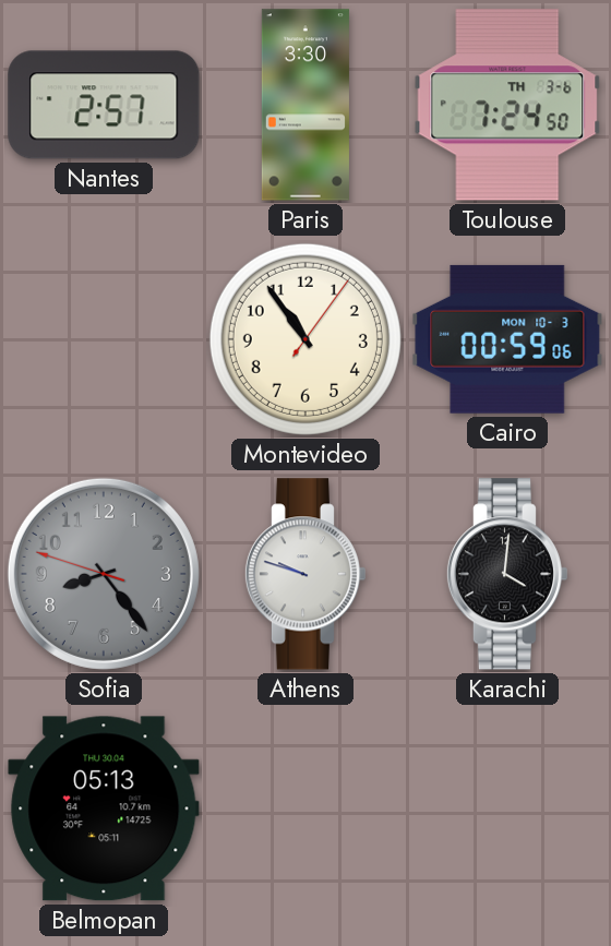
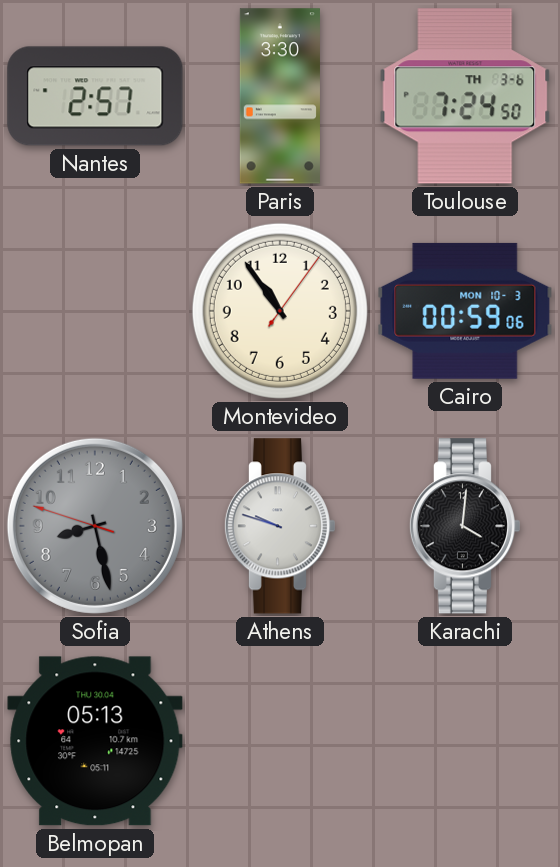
Sofia: 8:23 -> 8:27 (95, 526)
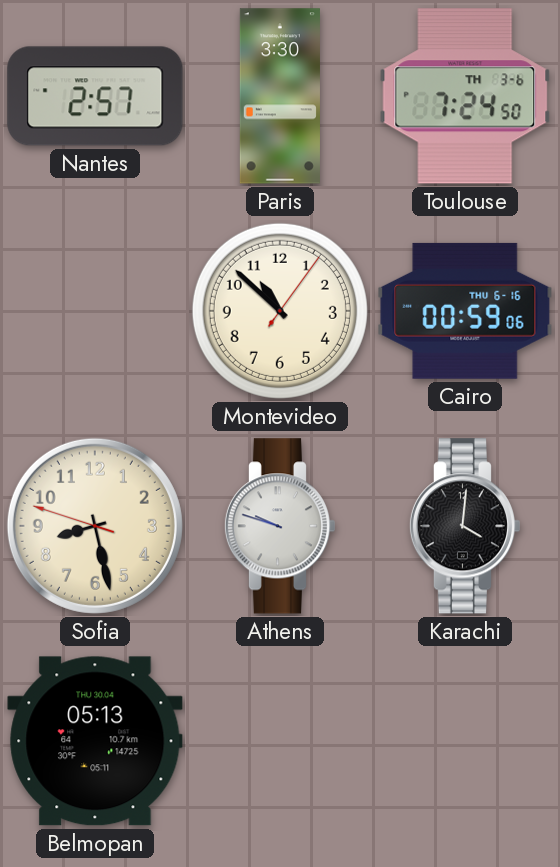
Montevideo: 10:54 -> 10:52 (280, 311)
Cairo date: MON 10-3 -> THU 6-16 (465, 311)
Sofia dial: grey -> cream (95, 526)
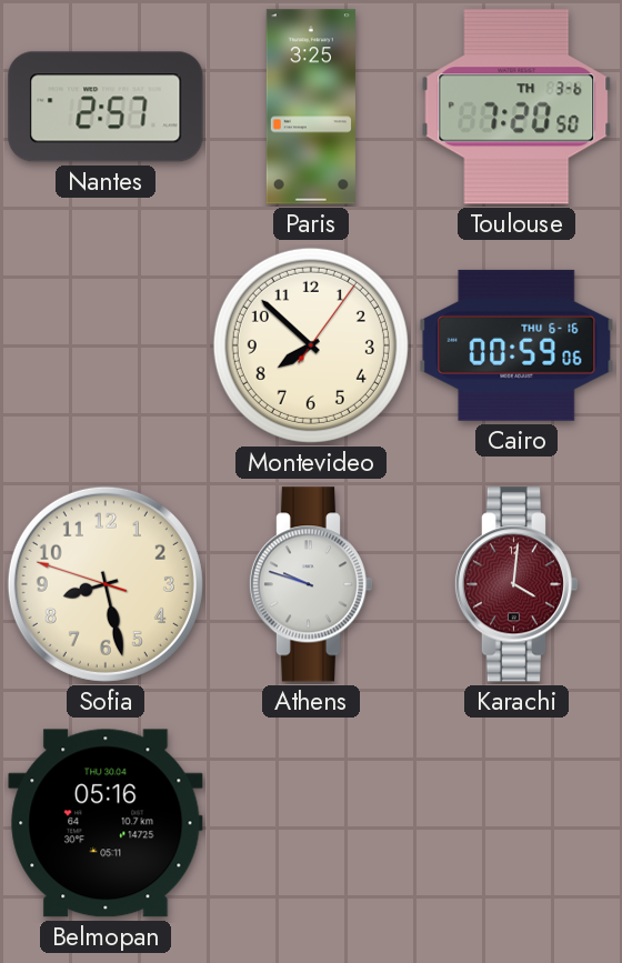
Paris: 3:30 -> 3:25 (311, 107)
Toulouse: 7:24 -> 7:20 (516, 107)
Montevideo: 10:52 -> 7:52 (311, 345)
Karachi dial: black -> burgundy (515, 584)
Belmopan: 05:13 -> 05:16 (106, 823)
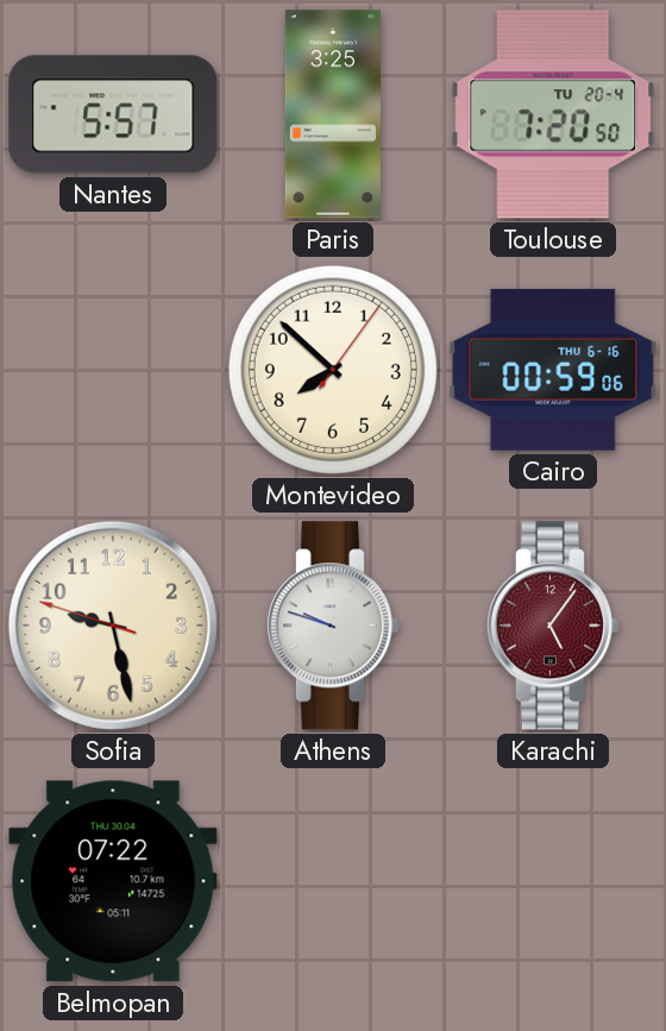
Nantes: 2:57 -> 5:57 (113, 114)
Toulouse date: TH 3-6 -> TU 20-4 (553, 114)
Sofia: 8:27 -> 9:27 (113, 625)
Karachi: 4:01 -> 5:06 (552, 625)
Belmopan: 05:16 -> 07:22 (113, 881)
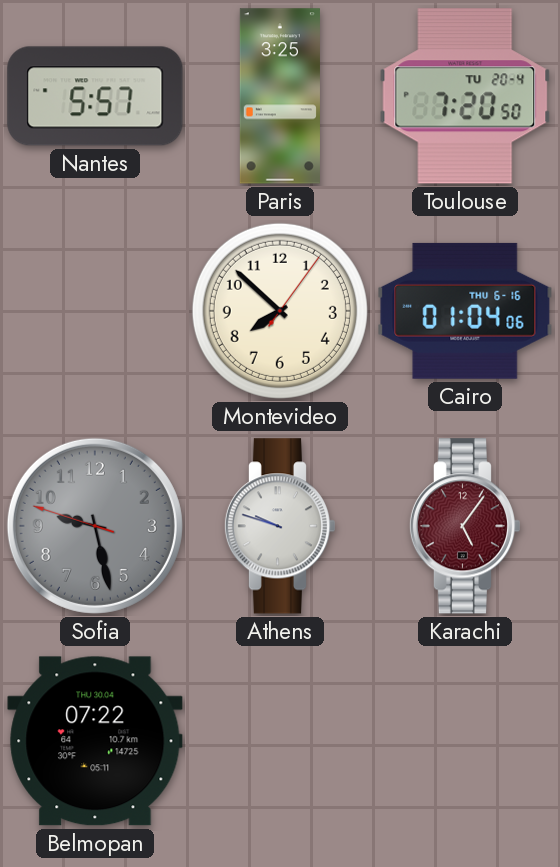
Cairo: 00:59 -> 01:04 (465, 311)
Sofia dial: cream -> grey (95, 526)
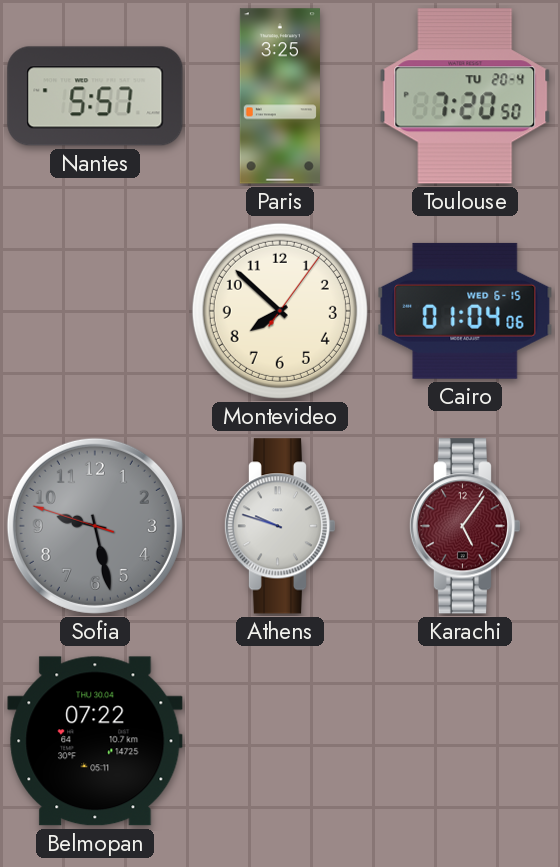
Cairo date: THU 6-16 -> WED 6-15 (465, 311)
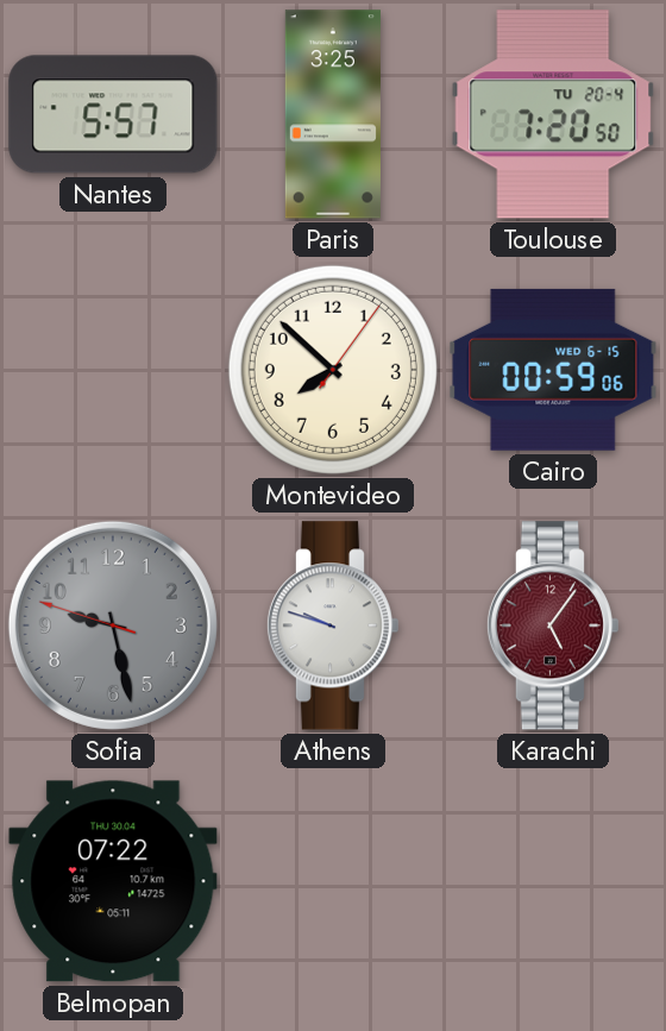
Cairo: 01:04 -> 00:59 (553, 370)
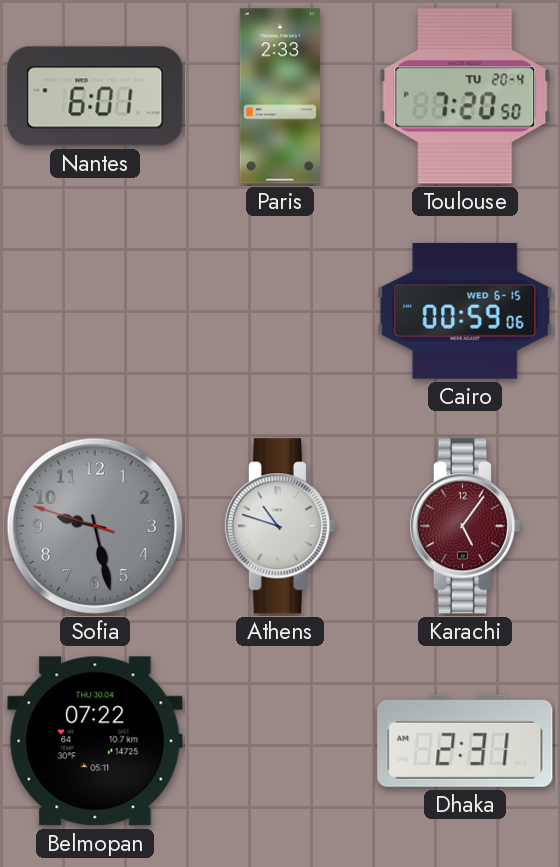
Nantes: 5:57 -> 6:01 (95, 96)
Paris: 3:25 -> 2:33 (280, 96)
Montevideo: 7:52 -> none (333, 370)
Athens: 9:48 -> 10:48 (279, 526)
Dhaka: none -> 2:31 (465, 741)
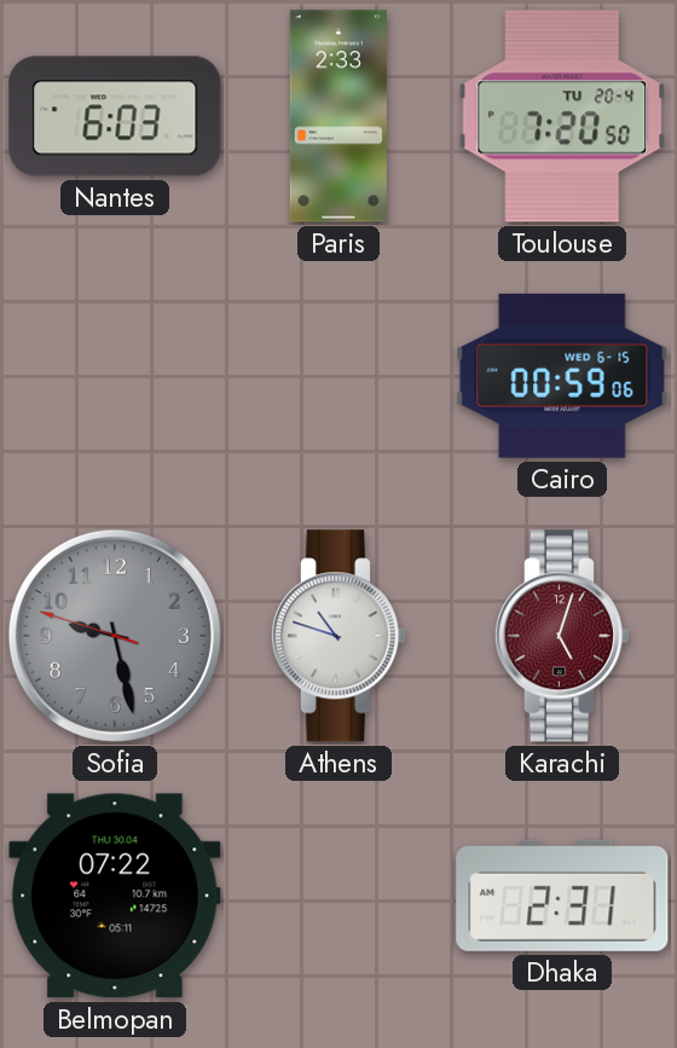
Nantes: 6:01 -> 6:03 (115, 116)
Karachi: 5:06 -> 5:03 (561, 636)
